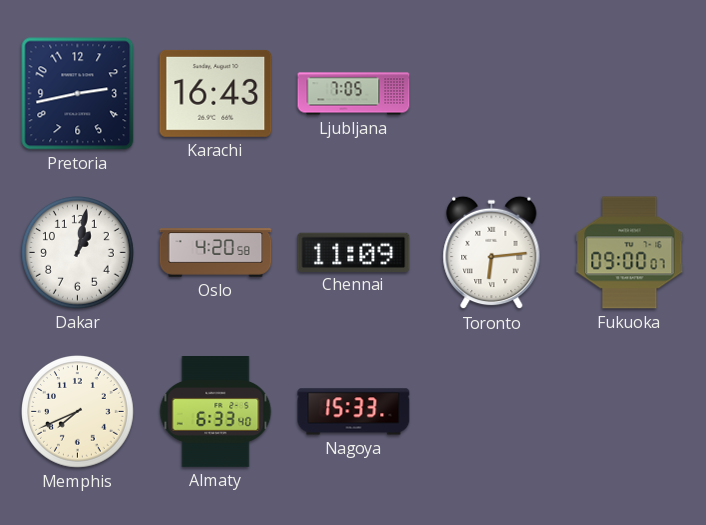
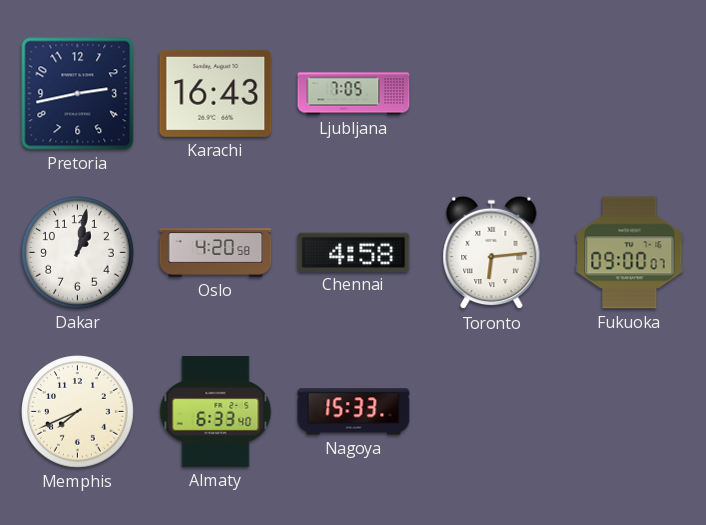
Chennai: 11:09 -> 4:58 (354, 252)
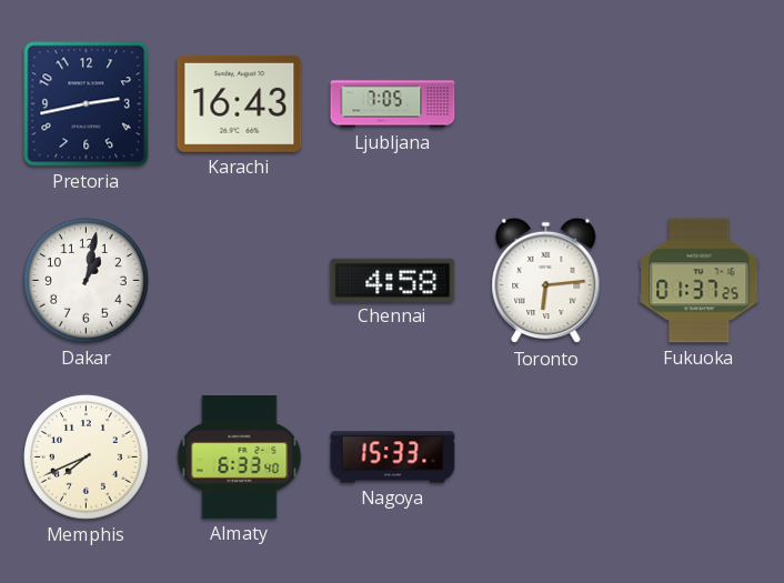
Oslo: 4:20 -> none (216, 253)
Fukuoka: 09:00 -> 01:37 (700, 281)
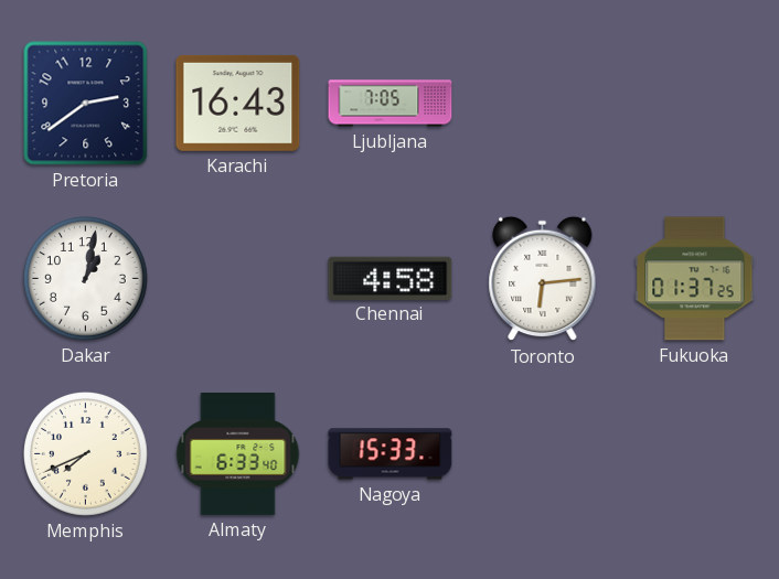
Pretoria: 2:43 -> 2:39 (86, 104)
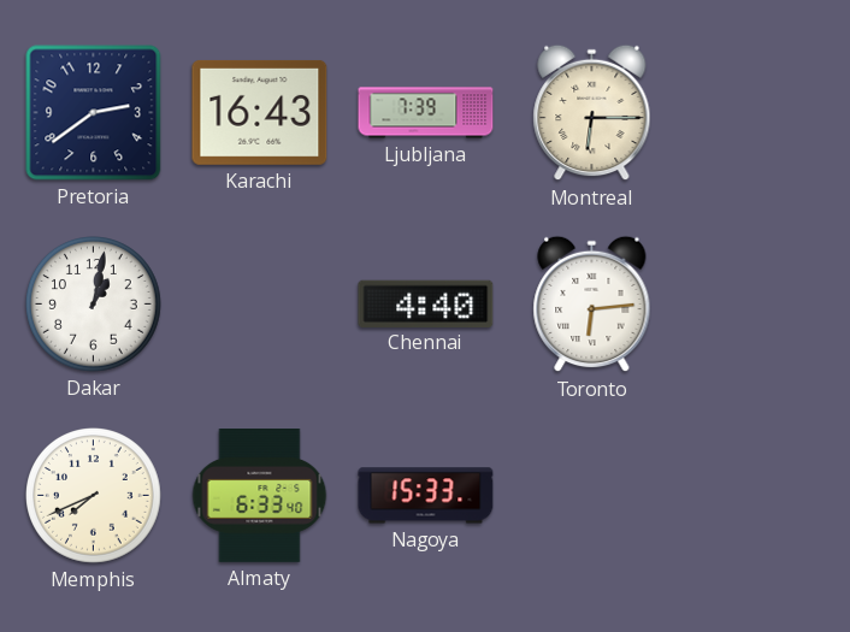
Ljubljana: 7:05 -> 7:39 (426, 113)
Montreal: none -> 6:15 (592, 113)
Chennai: 4:58 -> 4:40 (426, 303)
Fukuoka: 01:37 -> none (695, 279)
